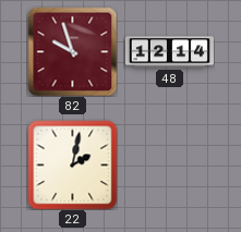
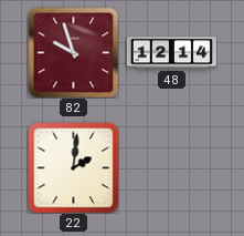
22: 2:02 -> 2:01 (73, 167)
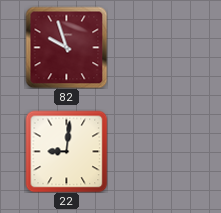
48: 12:14 -> none (171, 53)
22: 2:01 -> 9:01 (66, 151)
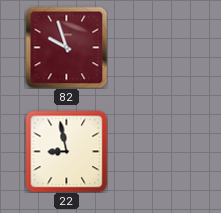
22: 9:01 -> 8:58 (66, 151)
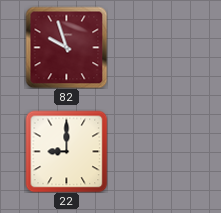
22: 8:58 -> 9:00 (66, 151)
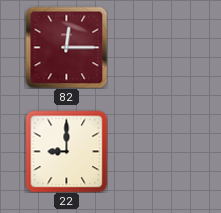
82: 9:57 -> 12:15 (66, 47)
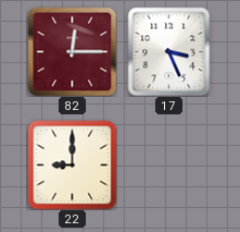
17: none -> 3:26 (169, 51)
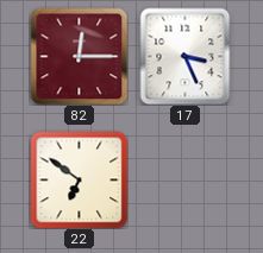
22: 9:00 -> 6:51 (79, 179)
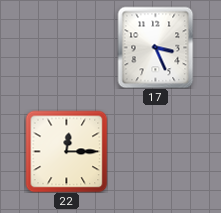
82: 12:15 -> none (79, 56)
22: 6:51 -> 12:15 (66, 151)
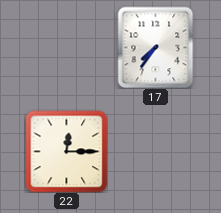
17: 3:26 -> 7:36 (156, 47)
